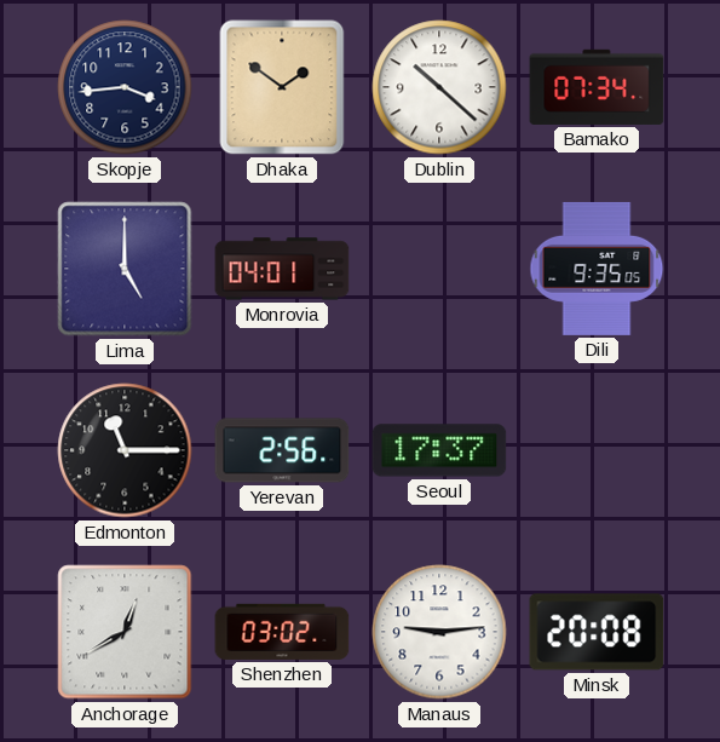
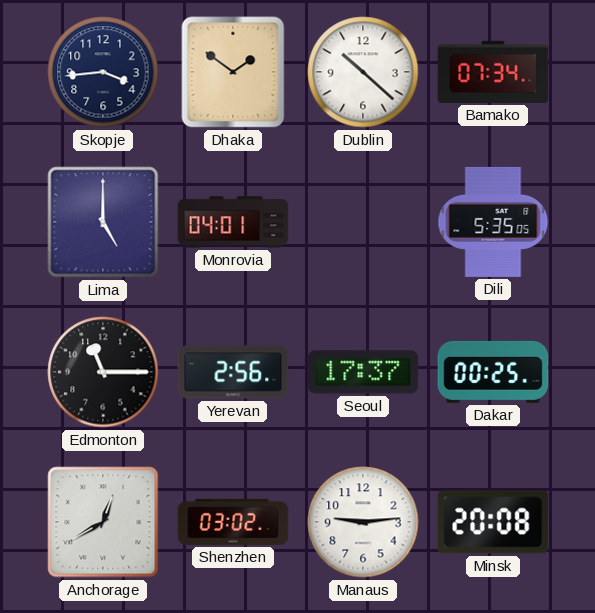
Dili: 9:35 -> 5:35 (493, 222)
Dakar: none -> 00:25 (493, 372)
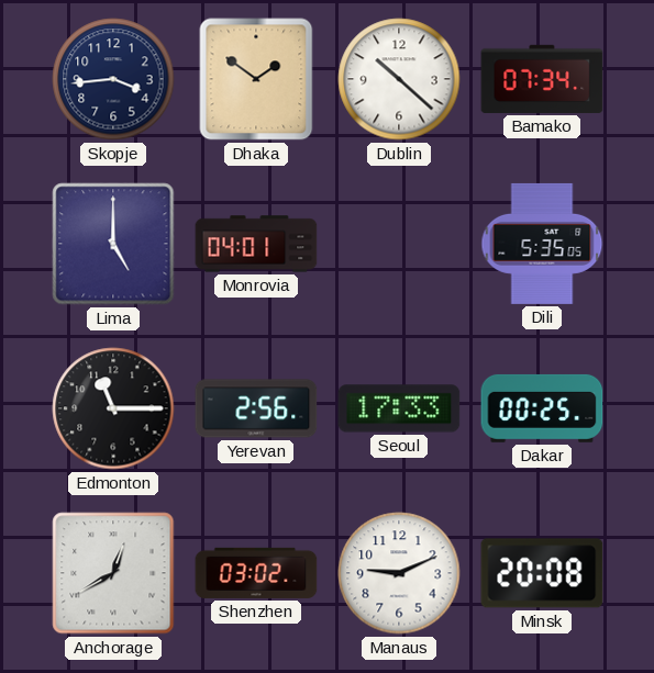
Seoul: 17:37 -> 17:33 (399, 408)
Manaus: 9:14 -> 9:11 (399, 573)
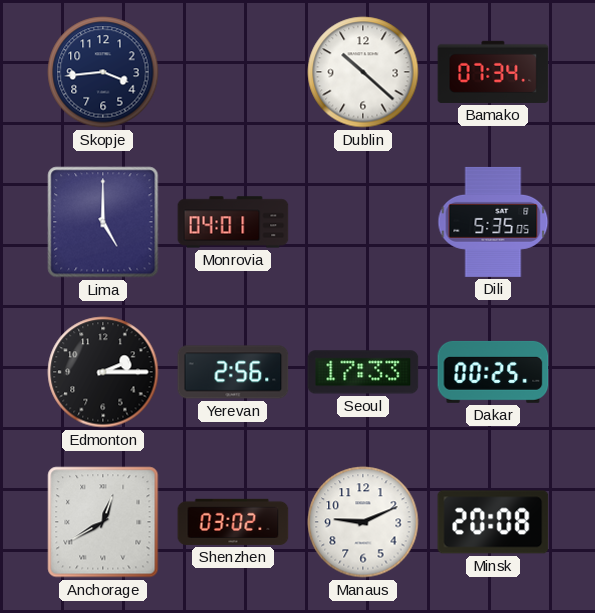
Dhaka: 1:51 -> none (256, 79)
Edmonton: 11:15 -> 2:15 (103, 372)
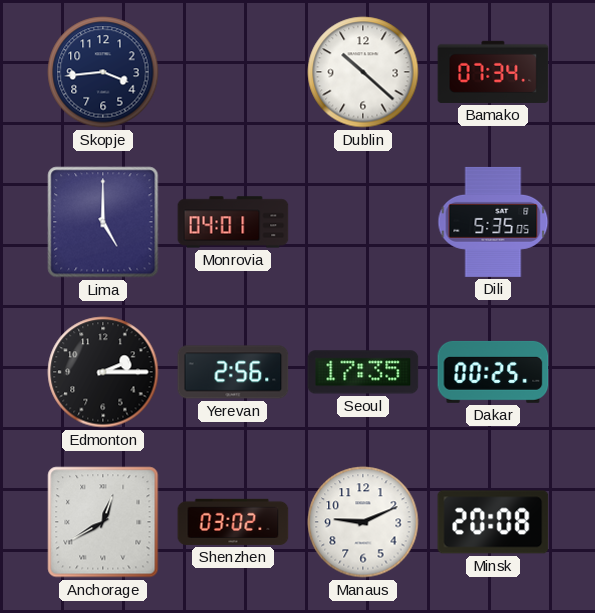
Seoul: 17:33 -> 17:35 (363, 372)
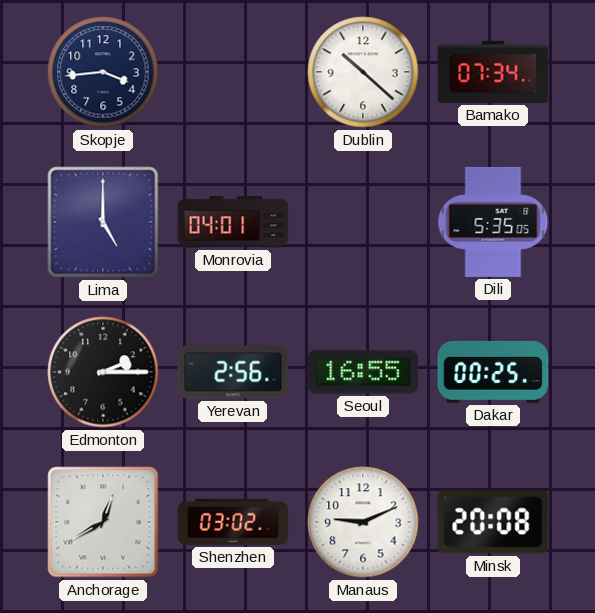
Seoul: 17:35 -> 16:55 (363, 372)
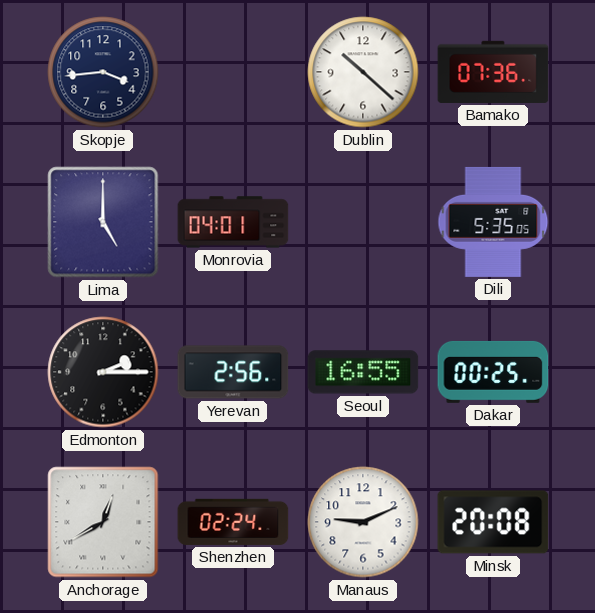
Bamako: 07:34 -> 07:36 (493, 72)
Shenzhen: 03:02 -> 02:24 (233, 522)
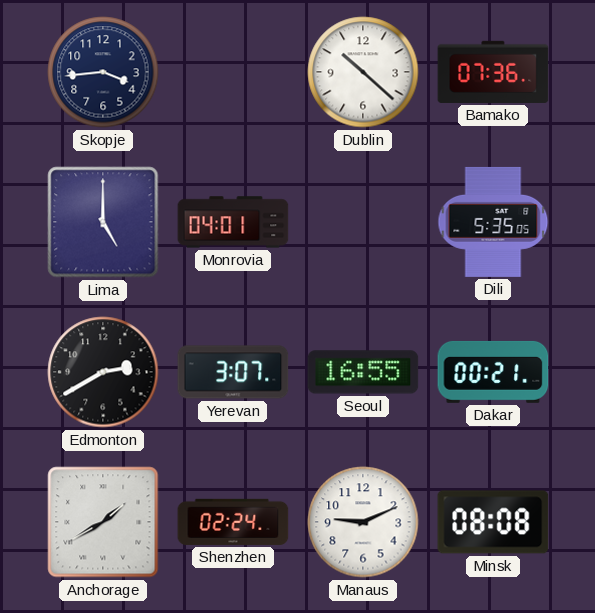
Edmonton: 2:15 -> 2:40 (103, 372)
Yerevan: 2:56 -> 3:07 (233, 372)
Dakar: 00:25 -> 00:21 (493, 372)
Anchorage: 12:40 -> 1:40 (103, 522)
Minsk: 20:08 -> 08:08 (493, 522)
